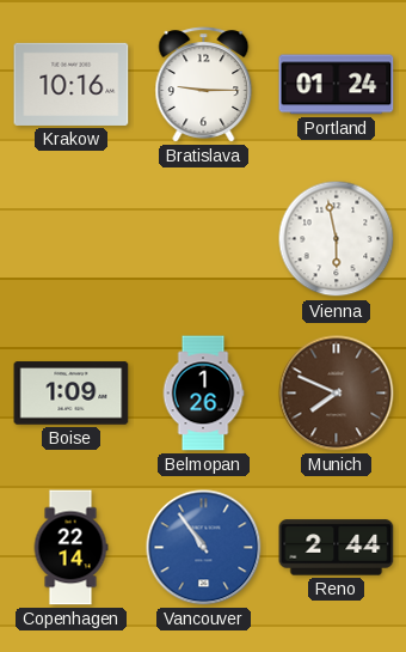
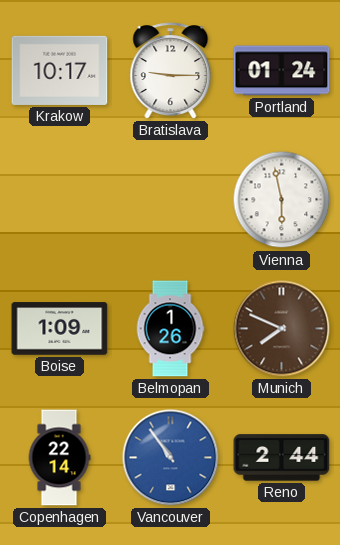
Krakow: 10:16 -> 10:17 (60, 70)
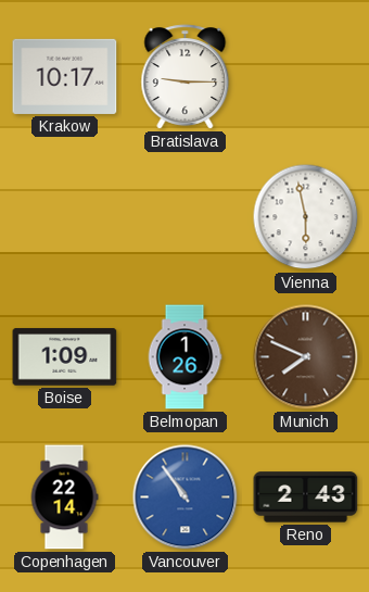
Portland: 01:24 -> none (282, 71)
Reno: 2:44 -> 2:43 (306, 497)
